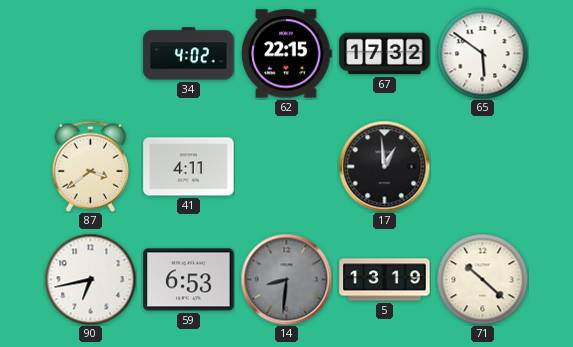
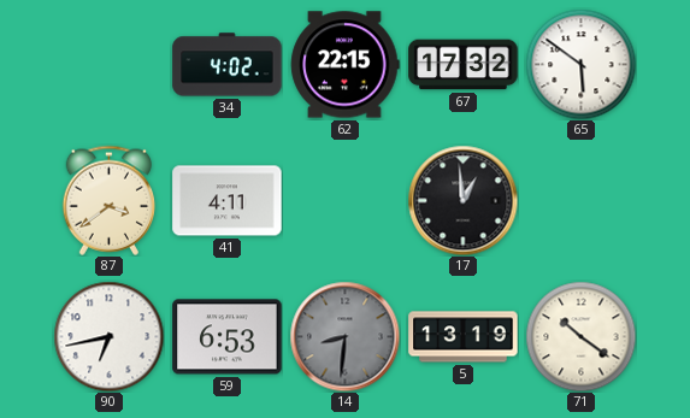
71: 10:22 -> 10:21 (580, 336)
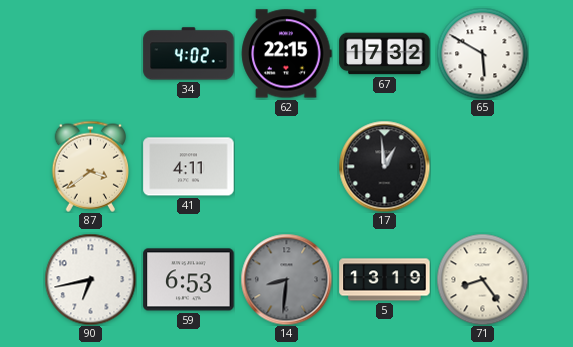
65: 5:51 -> 5:50 (482, 53)
71: 10:21 -> 8:24 (482, 279)
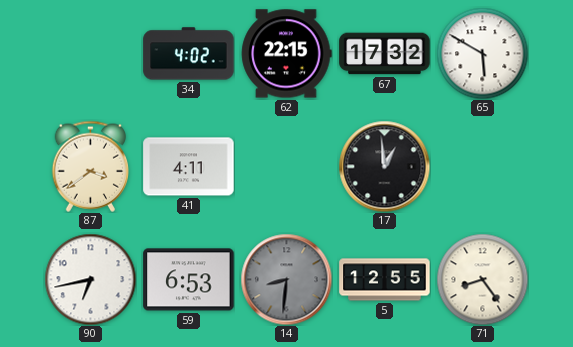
5: 13:19 -> 12:55 (385, 280)
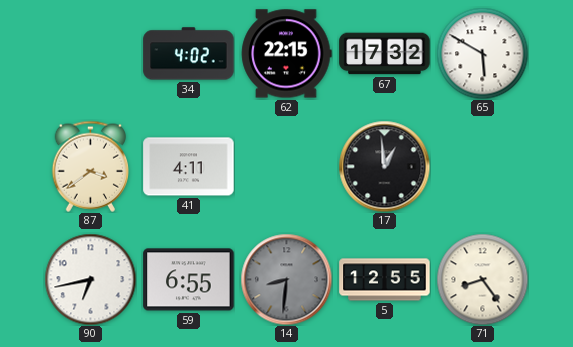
59: 6:53 -> 6:55 (189, 280)
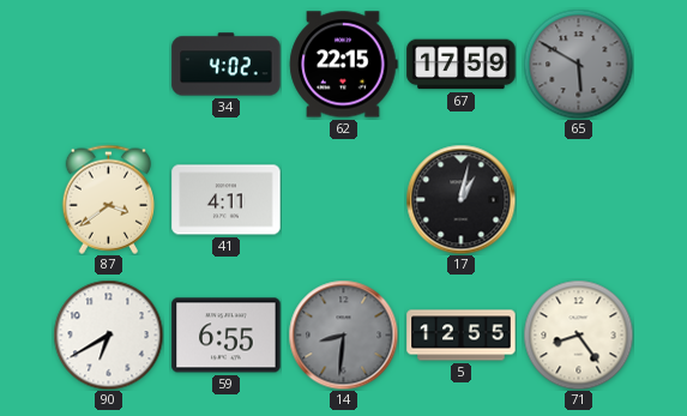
67: 17:32 -> 17:59 (462, 65)
65 dial: white -> grey (578, 64)
17: 12:59 -> 1:02 (460, 199)
90: 6:43 -> 6:40 (108, 334)
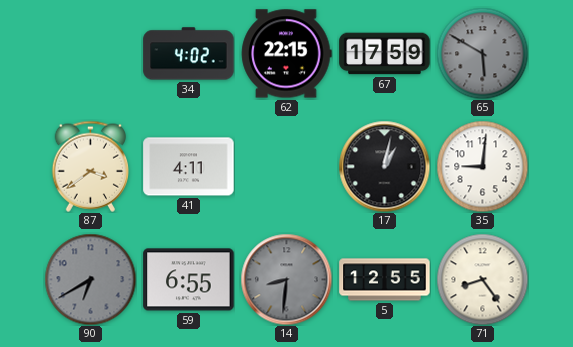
35: none -> 9:01 (482, 166)
90 dial: white -> grey (90, 279)
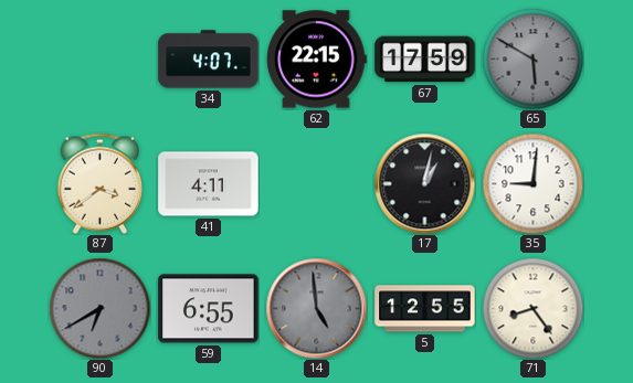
34: 4:02 -> 4:07 (209, 60)
14: 8:31 -> 4:59 (316, 308)
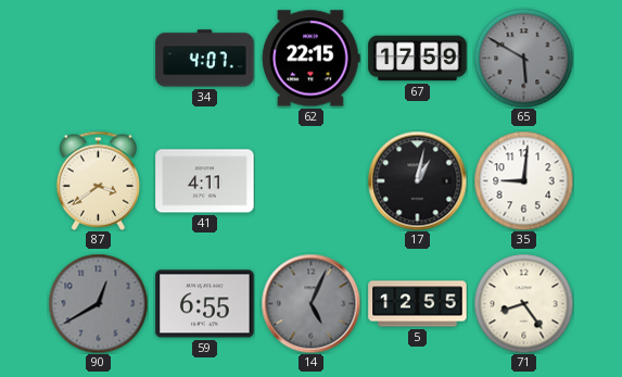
90: 6:40 -> 12:40 (98, 303)
14: 4:59 -> 5:04 (310, 303)
